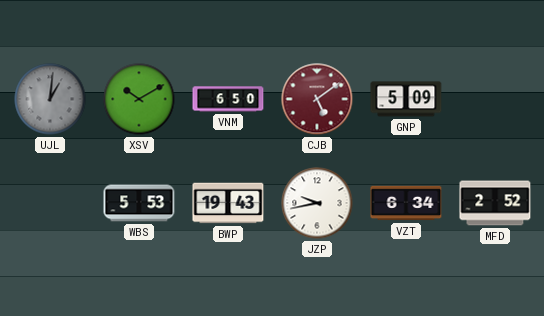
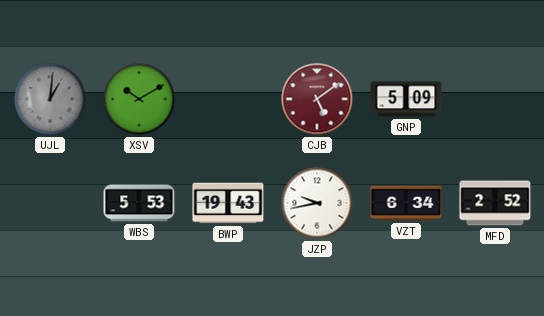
VNM: 6:50 -> none (228, 99)
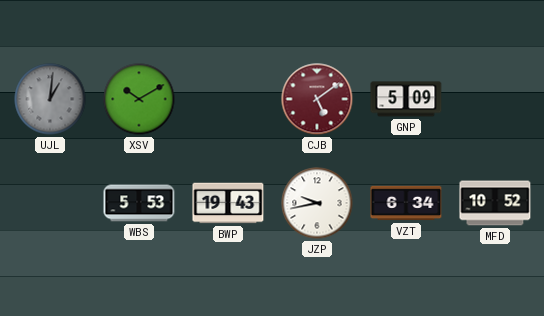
MFD: 2:52 -> 10:52 (495, 203)
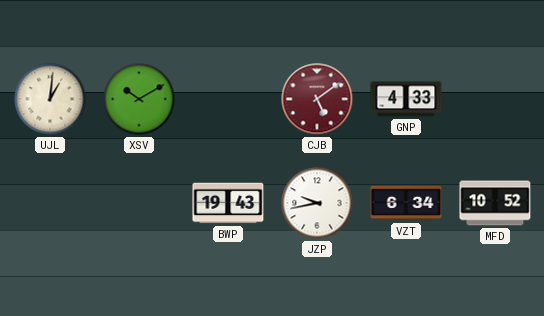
UJL dial: grey -> cream (50, 99)
GNP: 5:09 -> 4:33 (406, 99)
WBS: 5:53 -> none (139, 203)
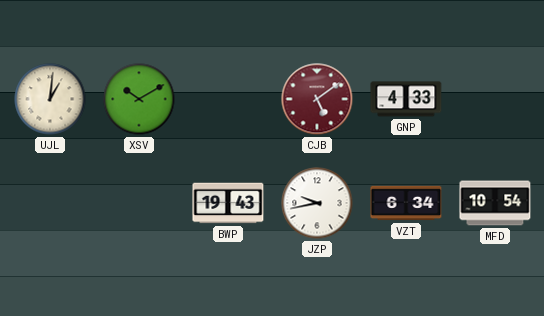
MFD: 10:52 -> 10:54 (495, 203)
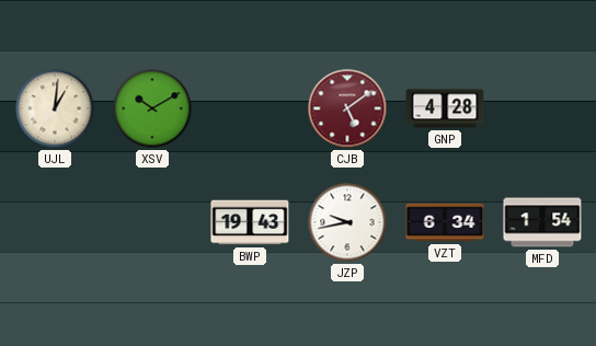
GNP: 4:33 -> 4:28 (445, 108)
MFD: 10:54 -> 1:54 (542, 222)
